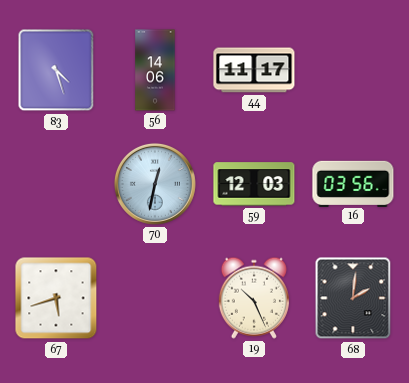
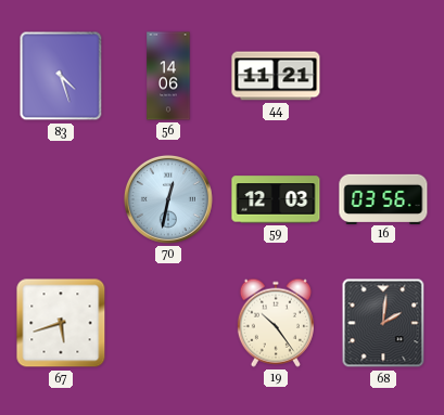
44: 11:17 -> 11:21 (276, 76)
19: 10:26 -> 10:24 (276, 323)
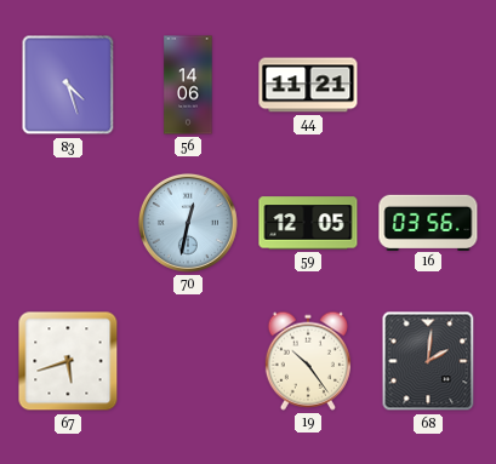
59: 12:03 -> 12:05 (308, 223)
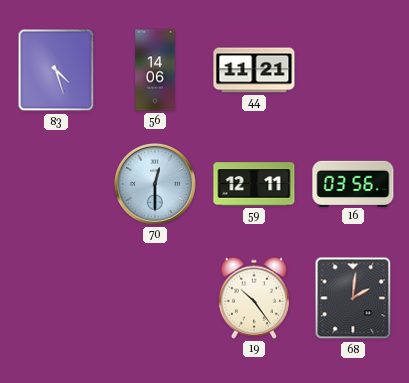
70: 12:32 -> 12:30 (155, 184)
59: 12:05 -> 12:11 (254, 184)
67: 5:42 -> none (68, 361)
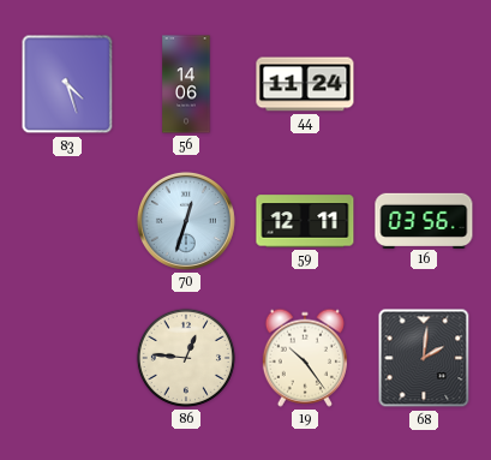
44: 11:21 -> 11:24 (305, 84)
70: 12:30 -> 12:33 (186, 221)
86: none -> 12:46 (186, 358)
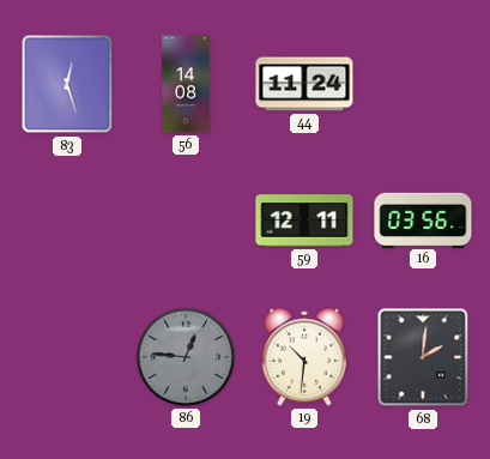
83: 4:27 -> 12:27 (67, 84)
56: 14:06 -> 14:08 (186, 84)
70: 12:33 -> none (186, 221)
86 dial: cream -> grey (186, 357)
19: 10:24 -> 10:31 (304, 357)
